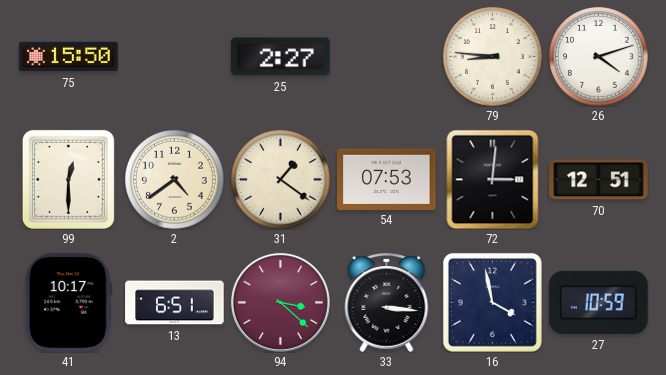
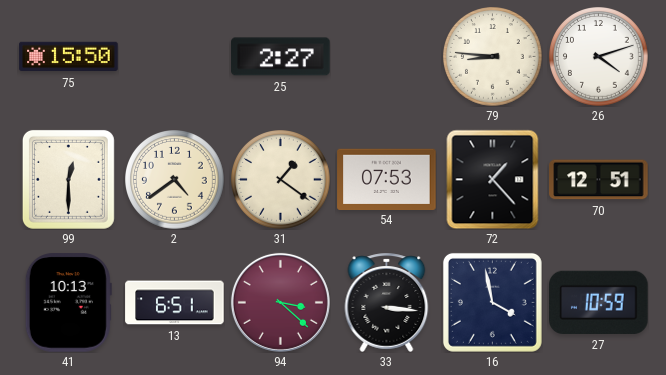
72: 3:01 -> 1:23 (493, 179)
41: 10:17 -> 10:13 (68, 303)
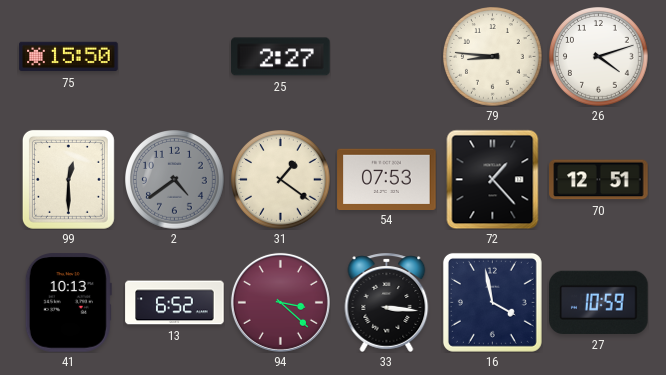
2 dial: cream -> grey (175, 180)
13: 6:51 -> 6:52 (175, 303)
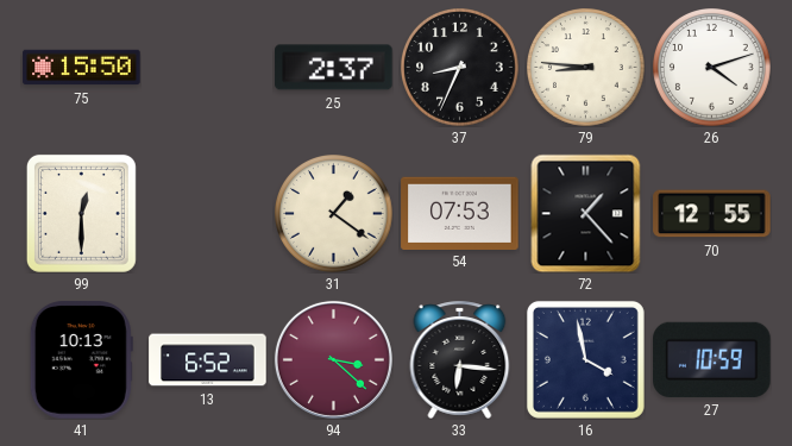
25: 2:27 -> 2:37 (334, 68)
37: none -> 8:34 (460, 68)
2: 4:39 -> none (175, 180)
70: 12:51 -> 12:55 (712, 214)
33: 3:16 -> 6:16 (460, 359)
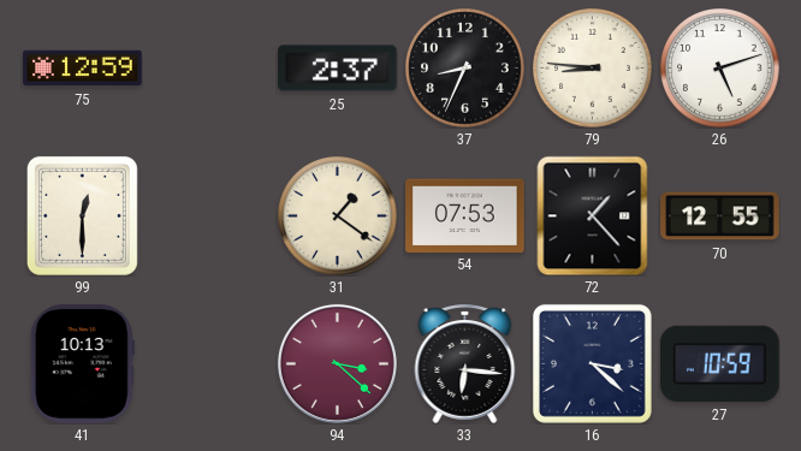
75: 15:50 -> 12:59 (83, 69)
26: 4:12 -> 5:12 (720, 69)
13: 6:52 -> none (208, 360)
16: 3:58 -> 3:22 (592, 363)
